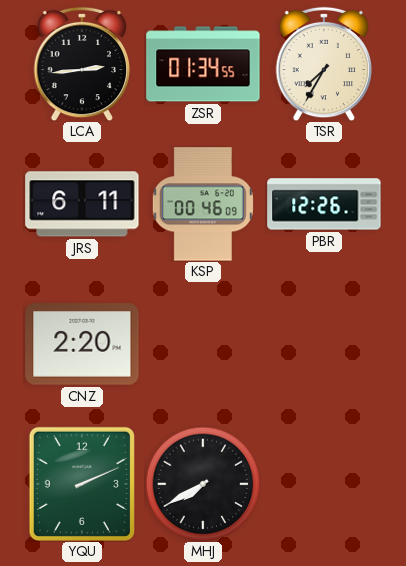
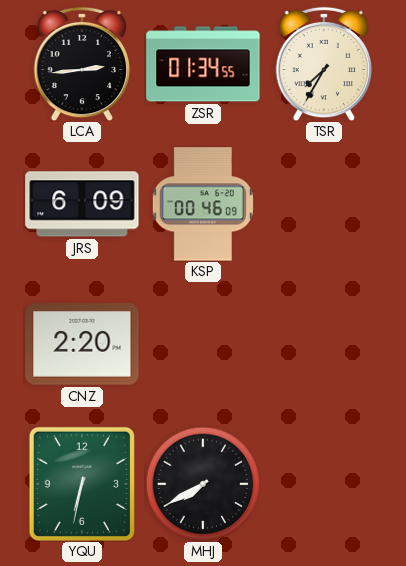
JRS: 6:11 -> 6:09 (82, 204)
PBR: 12:26 -> none (324, 204)
YQU: 2:11 -> 6:32 (82, 484)
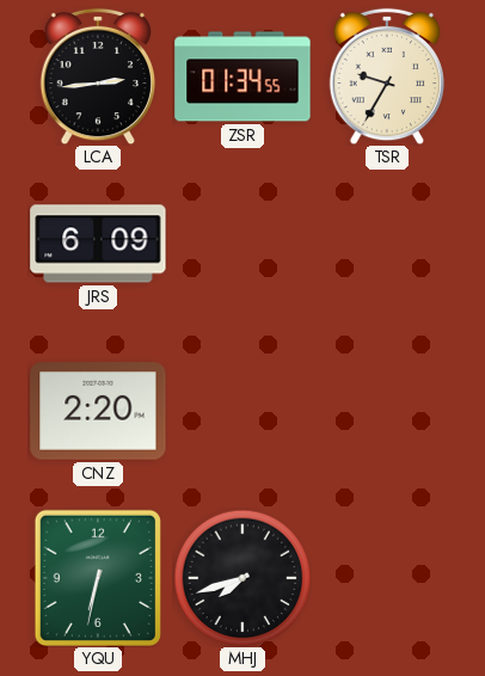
TSR: 7:35 -> 9:35 (387, 76)
KSP: 00:46 -> none (203, 204)
MHJ: 7:40 -> 7:42 (242, 578)
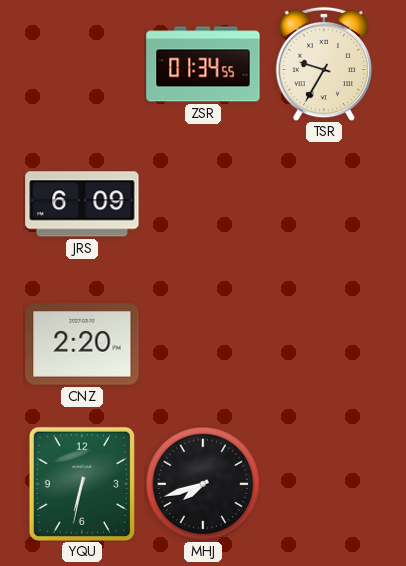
LCA: 2:44 -> none (98, 76)
